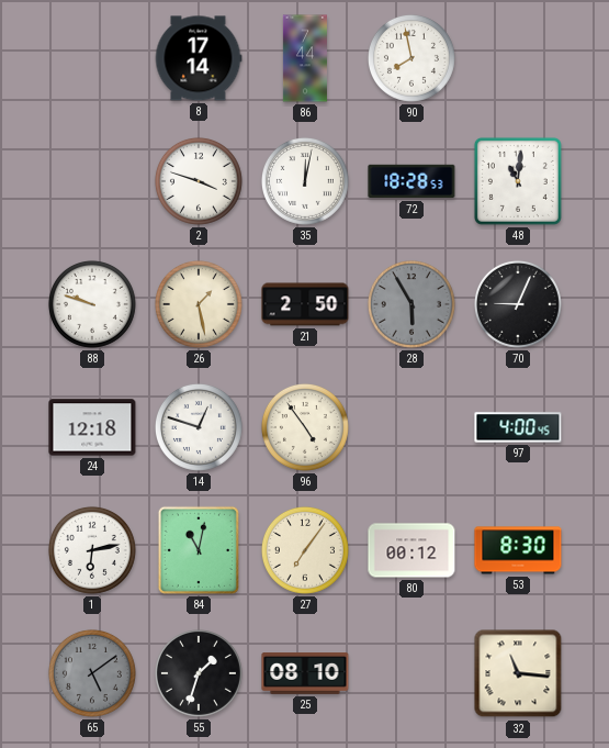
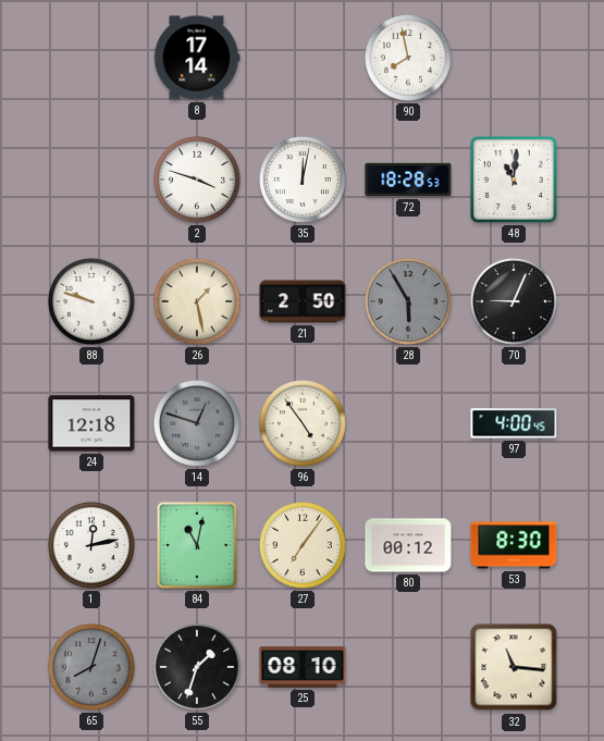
86: 7:44 -> none (305, 58)
14 dial: white -> grey (197, 423)
1: 6:13 -> 12:13 (91, 545)
65: 5:09 -> 8:03 (91, 667)
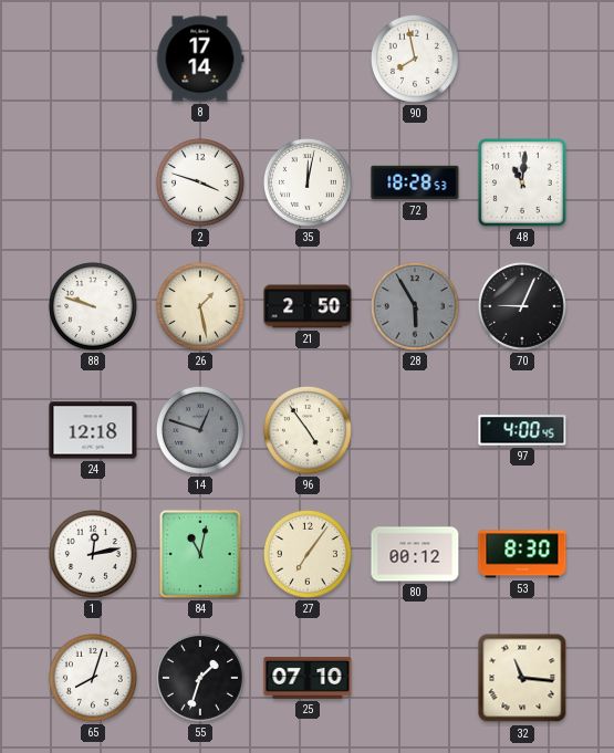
65 dial: grey -> white (93, 678)
25: 08:10 -> 07:10 (308, 679)
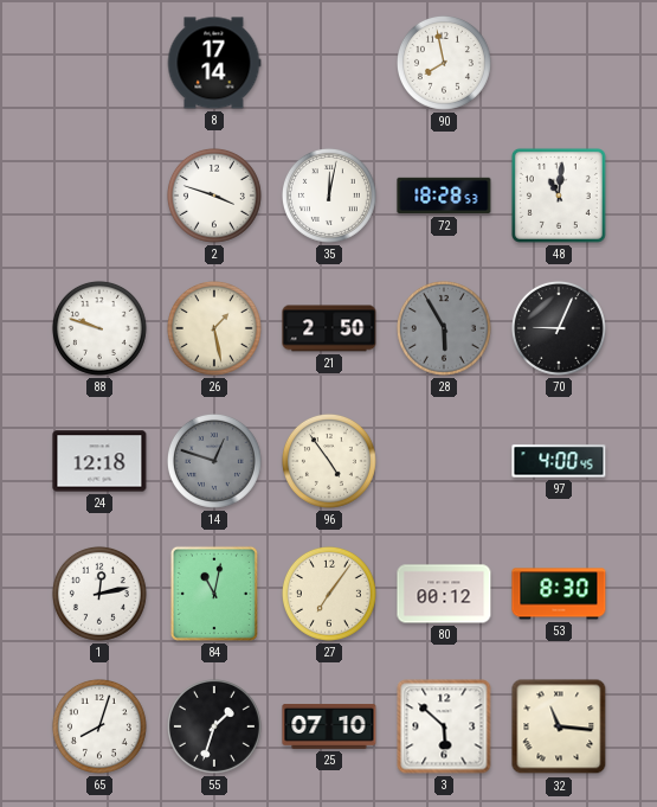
3: none -> 5:52 (444, 726)
